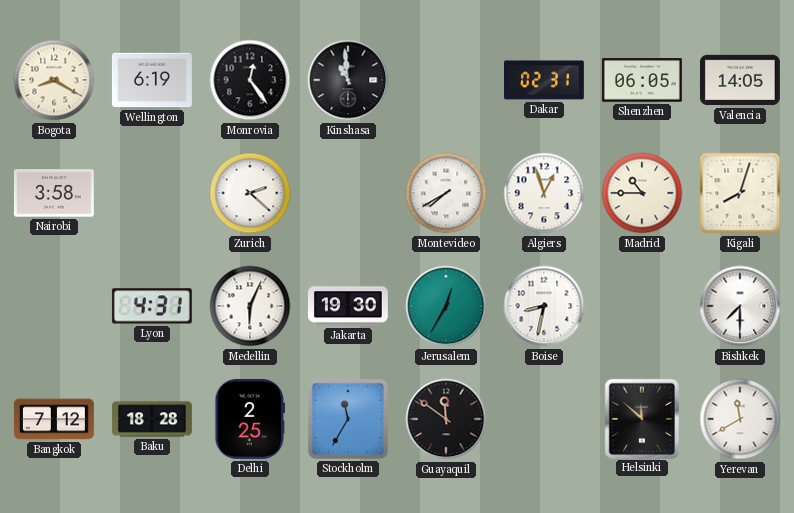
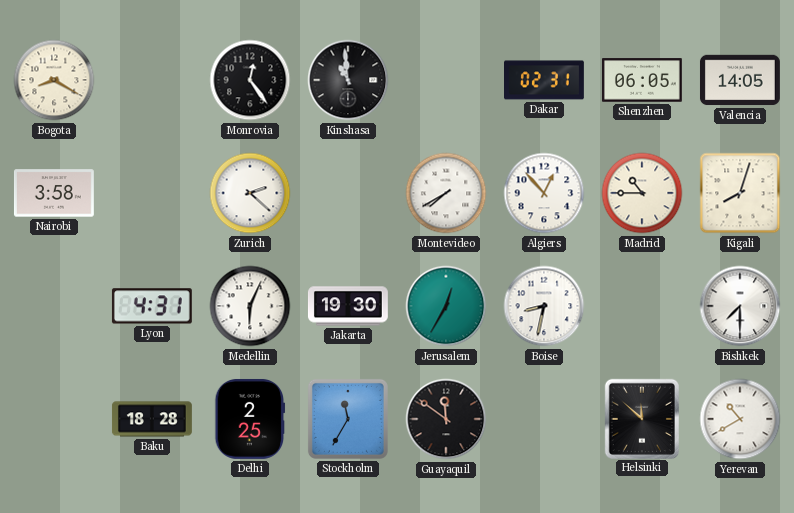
Wellington: 6:19 -> none (152, 80)
Algiers: 12:57 -> 12:53 (544, 193)
Bangkok: 7:12 -> none (54, 419)
Yerevan: 11:40 -> 10:40 (740, 419)
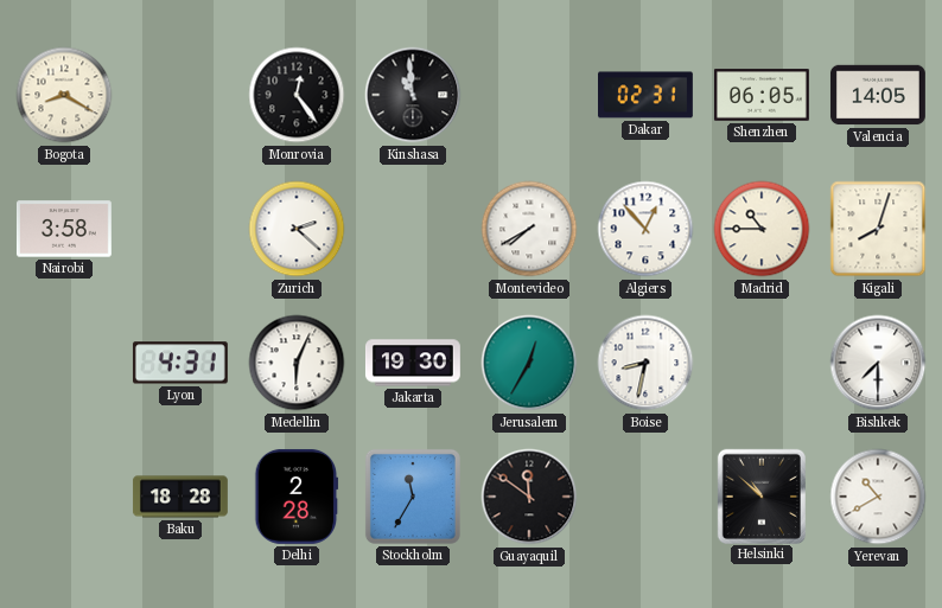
Delhi: 2:25 -> 2:28 (297, 497)
Helsinki: 11:52 -> 10:52 (760, 495)
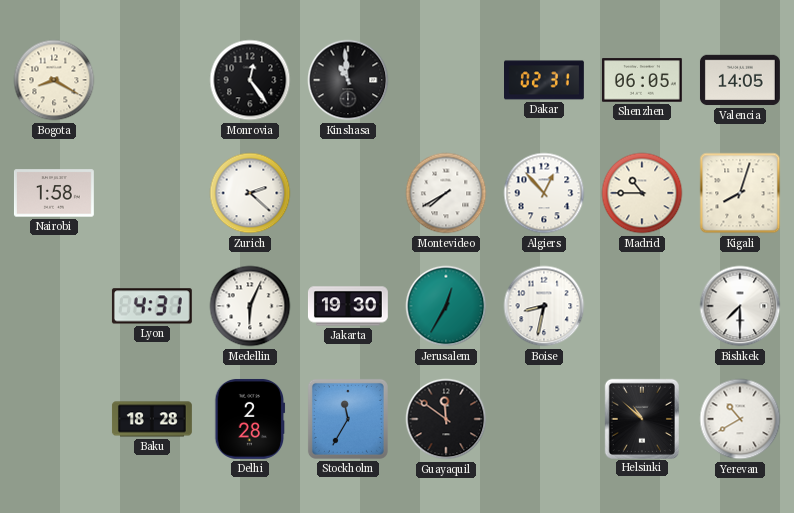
Nairobi: 3:58 -> 1:58 (54, 193)
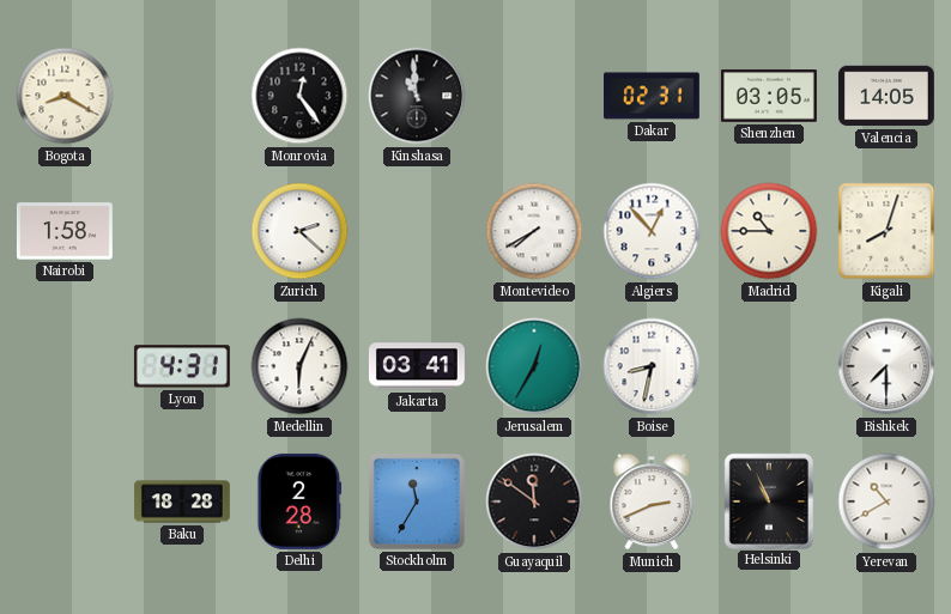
Shenzhen: 06:05 -> 03:05 (769, 96)
Jakarta: 19:30 -> 03:41 (417, 366)
Munich: none -> 2:41 (652, 501)
Helsinki: 10:52 -> 10:56 (768, 500)
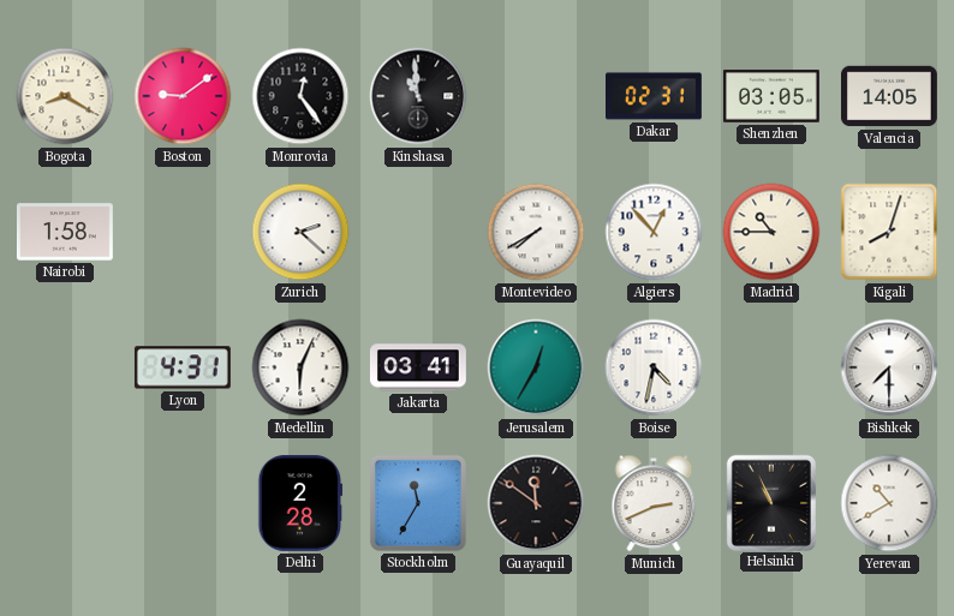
Boston: none -> 9:09 (183, 96)
Boise: 8:32 -> 4:32 (654, 367)
Baku: 18:28 -> none (182, 501)
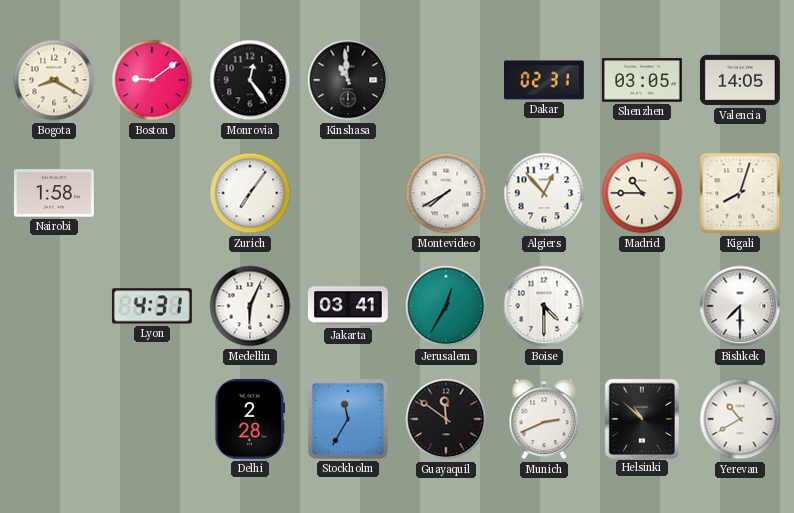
Zurich: 2:22 -> 7:06 (250, 193)
Boise: 4:32 -> 4:30 (544, 306)
Helsinki: 10:56 -> 10:52 (641, 418)
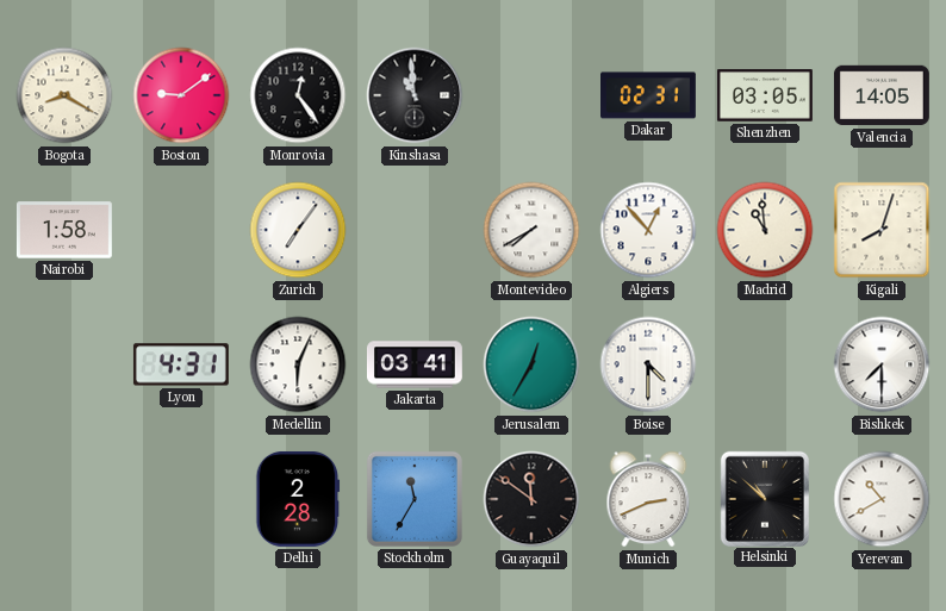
Madrid: 10:45 -> 10:59 (765, 230)
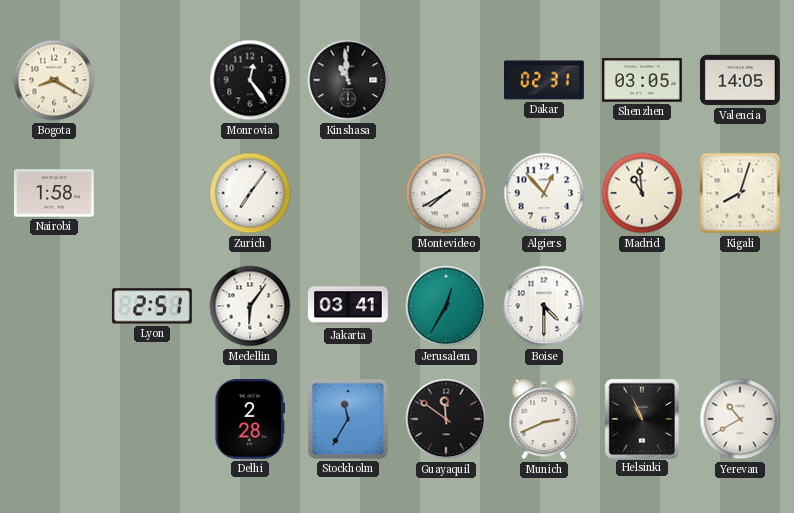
Boston: 9:09 -> none (181, 95)
Lyon: 4:31 -> 2:51 (152, 306)
Medellin: 6:04 -> 6:06 (250, 306)
Bishkek: 7:30 -> none (882, 364)
Helsinki: 10:52 -> 10:56 (641, 418)
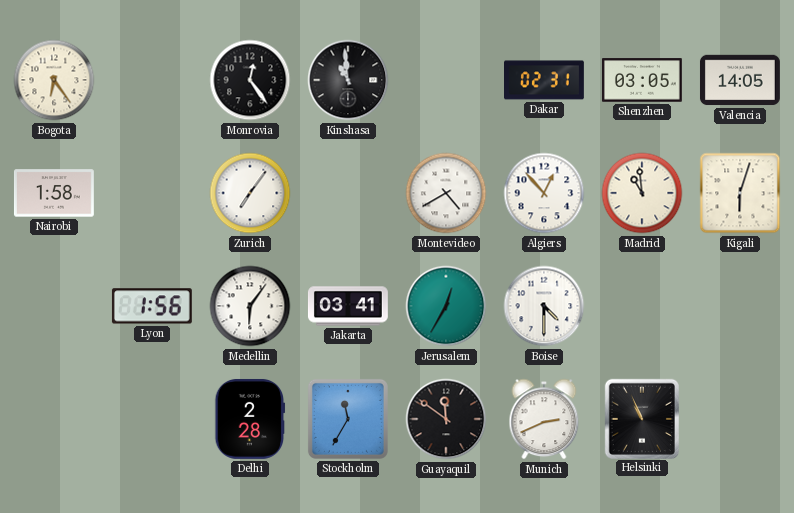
Bogota: 8:20 -> 6:24 (54, 80)
Montevideo: 7:40 -> 4:40 (446, 193)
Kigali: 8:03 -> 6:03 (740, 193)
Lyon: 2:51 -> 1:56 (152, 306)
Yerevan: 10:40 -> none (740, 419)
